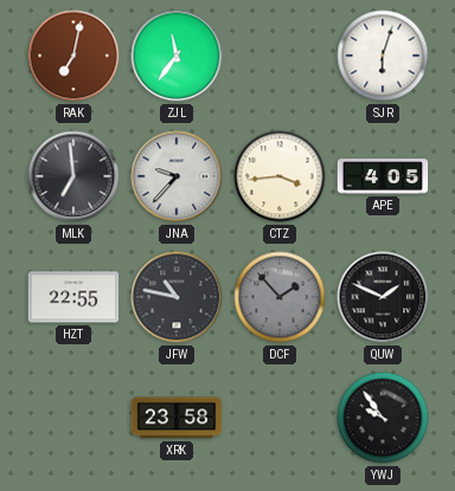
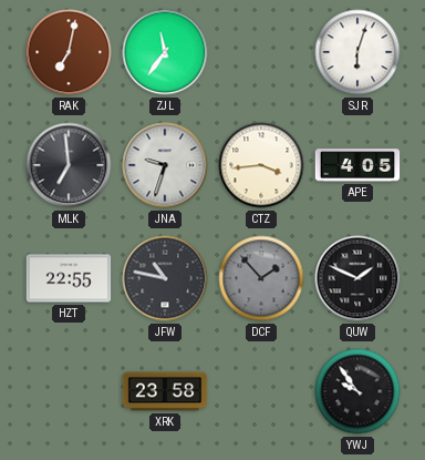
JNA: 9:37 -> 9:33 (165, 165)
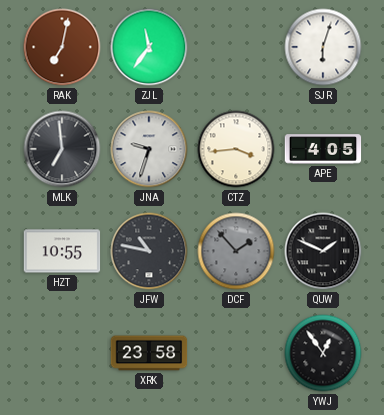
HZT: 22:55 -> 10:55 (62, 251)
YWJ: 9:54 -> 12:54 (323, 353)
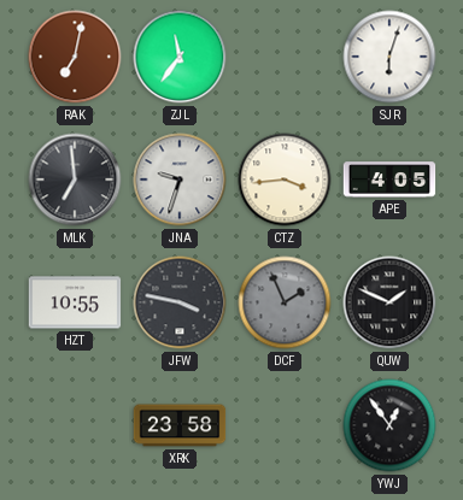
JFW: 10:47 -> 3:47 (180, 302)
DCF: 1:53 -> 1:56 (285, 302)
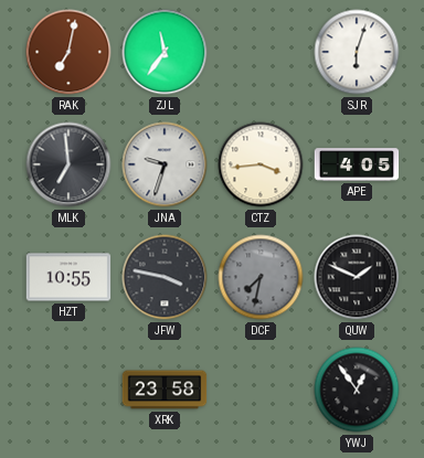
DCF: 1:56 -> 7:32 (261, 277)
